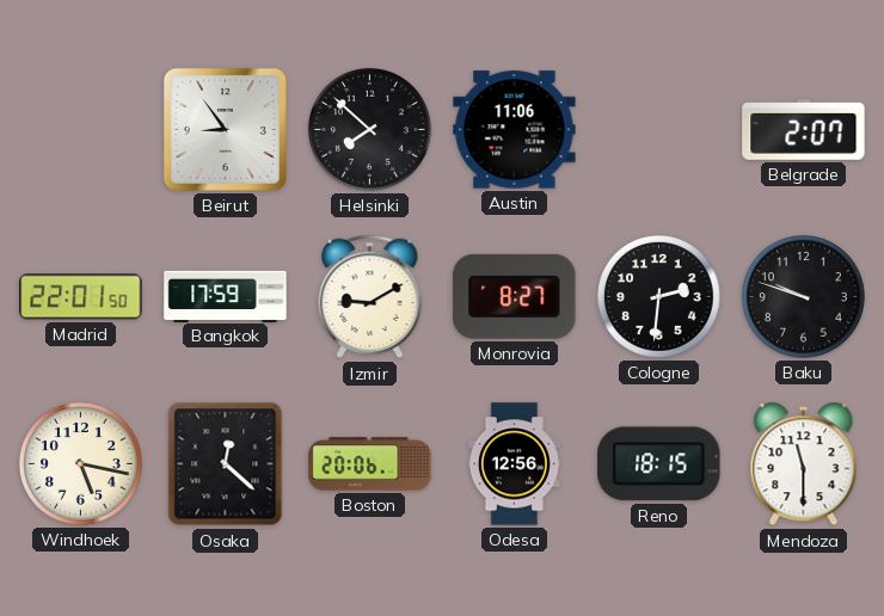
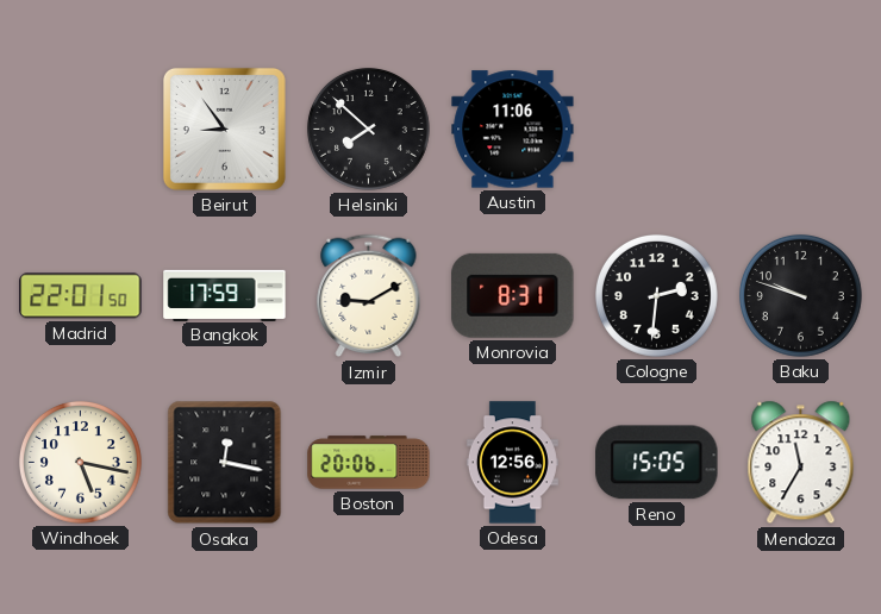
Belgrade: 2:07 -> none (804, 130)
Monrovia: 8:27 -> 8:31 (513, 295)
Osaka: 12:22 -> 12:17 (225, 463)
Reno: 18:15 -> 15:05 (657, 463)
Mendoza: 11:30 -> 11:35 (801, 463)
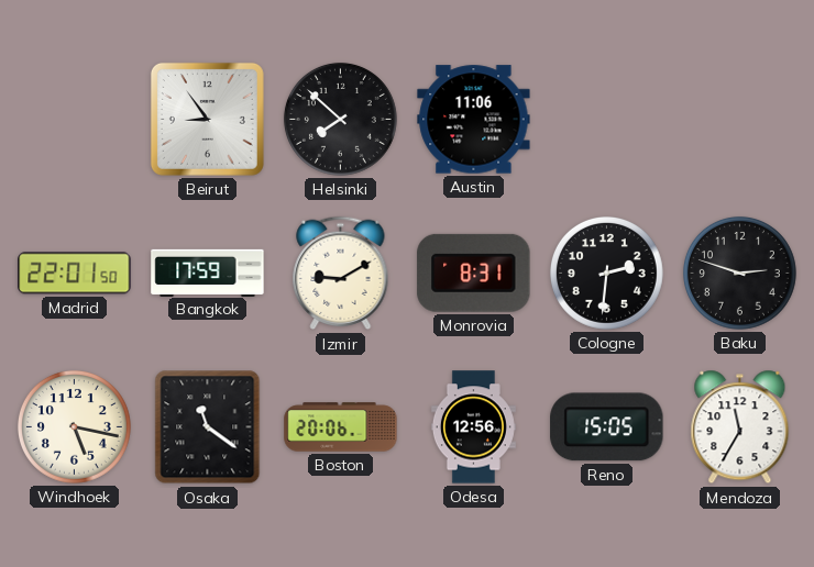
Baku: 9:48 -> 2:48 (739, 273)
Osaka: 12:17 -> 11:21 (208, 427)
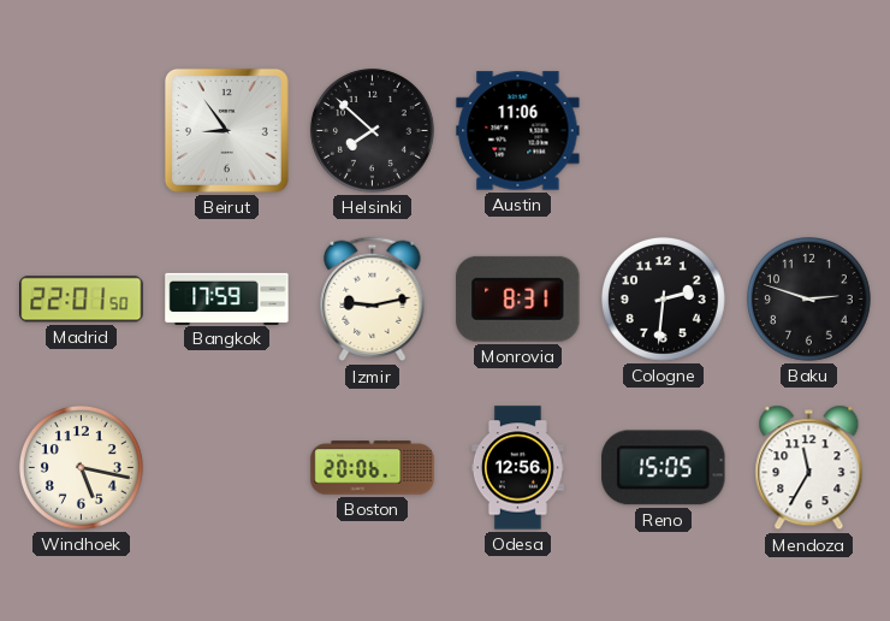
Izmir: 9:10 -> 9:13 (373, 300)
Osaka: 11:21 -> none (208, 427)
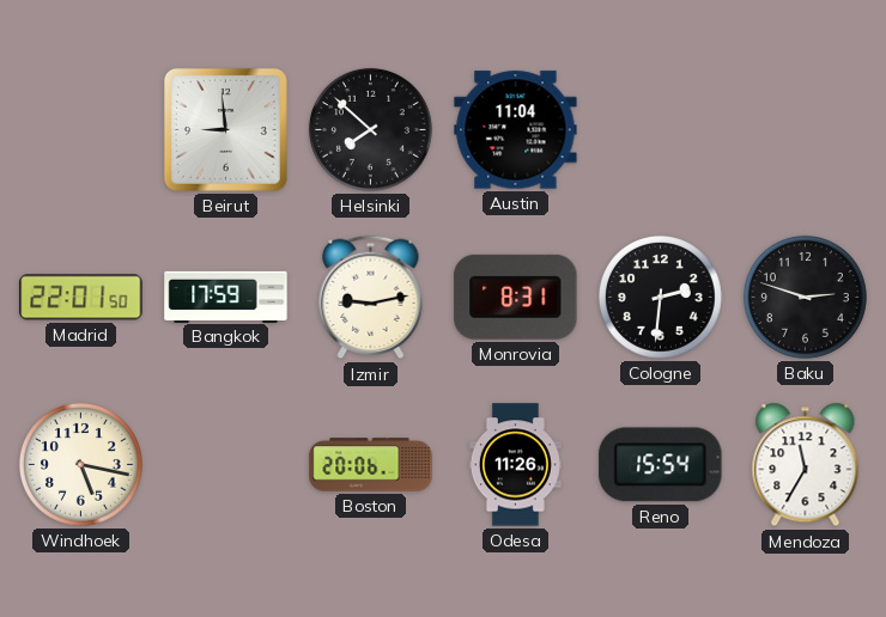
Beirut: 8:54 -> 8:59 (225, 129)
Austin: 11:06 -> 11:04 (516, 130)
Odesa: 12:56 -> 11:26 (515, 465)
Reno: 15:05 -> 15:54 (661, 465)
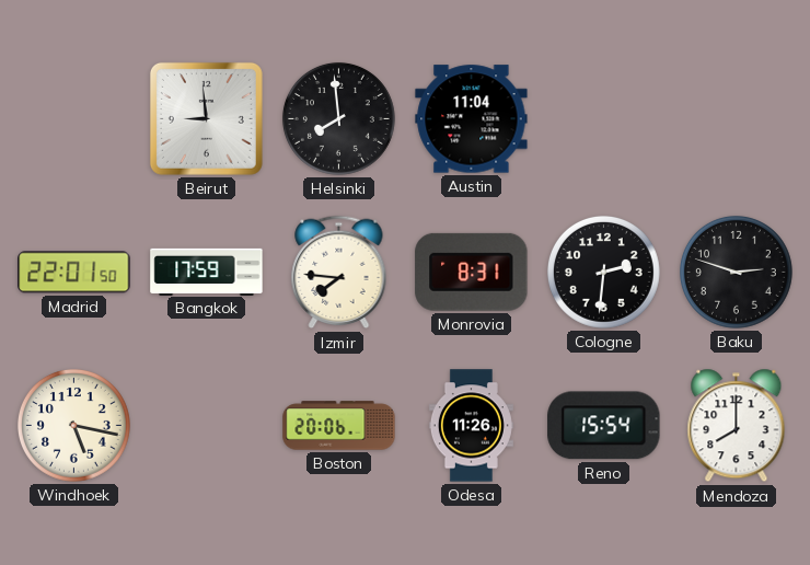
Helsinki: 7:52 -> 7:59 (338, 118)
Izmir: 9:13 -> 7:46 (339, 273)
Mendoza: 11:35 -> 8:00 (737, 426)
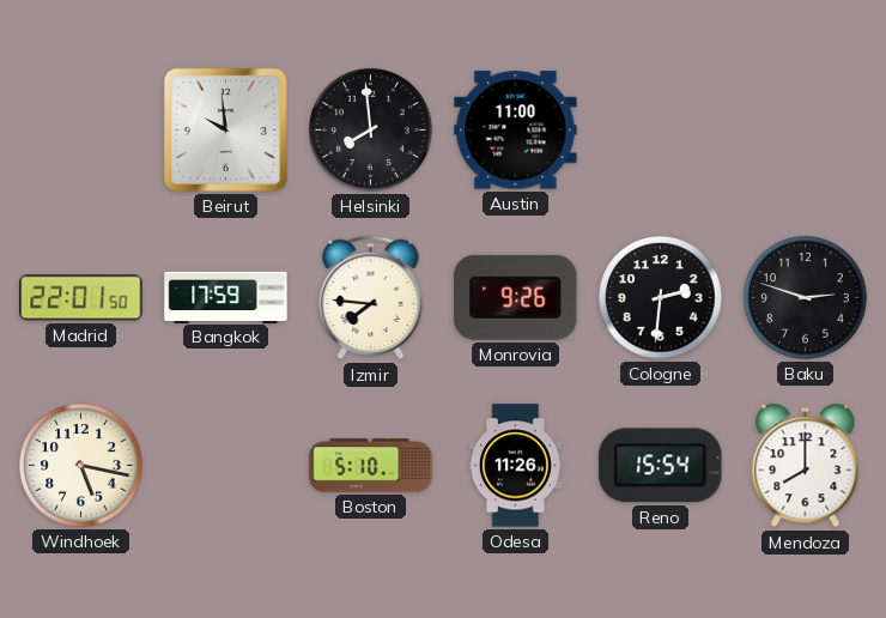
Beirut: 8:59 -> 9:59 (225, 129)
Austin: 11:04 -> 11:00 (516, 131)
Monrovia: 8:31 -> 9:26 (516, 297)
Boston: 20:06 -> 5:10 (371, 466)
